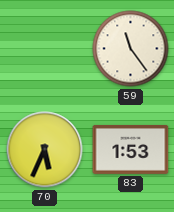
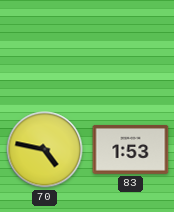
59: 11:24 -> none (131, 49)
70: 5:34 -> 4:47 (45, 150)
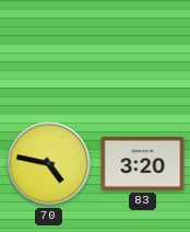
83: 1:53 -> 3:20 (143, 163)
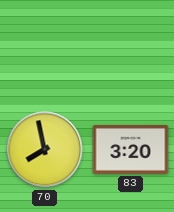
70: 4:47 -> 7:58 (45, 150)
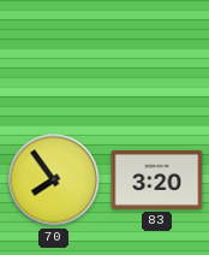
70: 7:58 -> 7:54 (54, 180)
